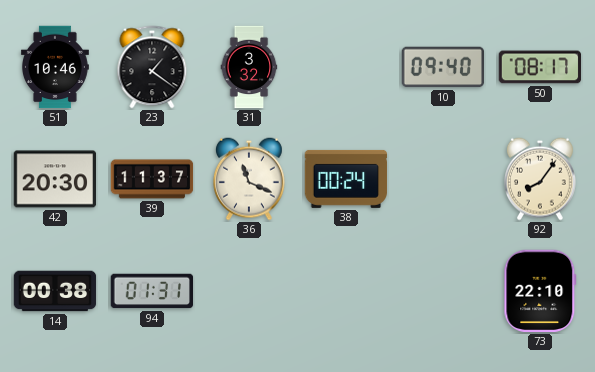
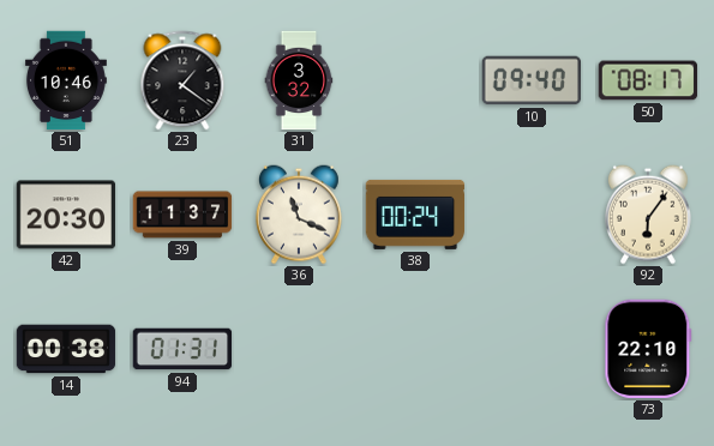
92: 8:06 -> 6:06 (649, 215)
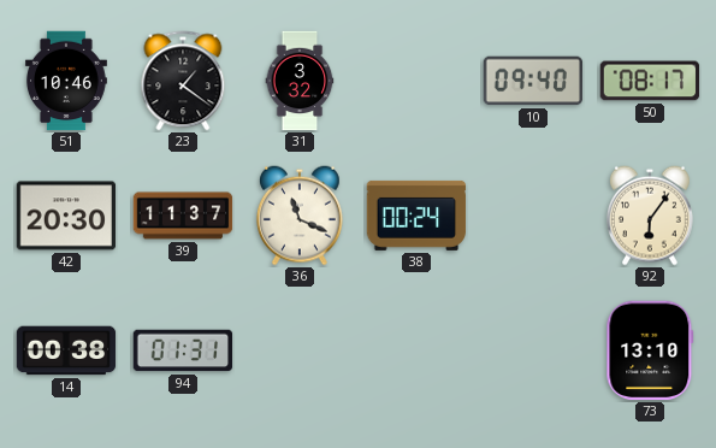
73: 22:10 -> 13:10 (650, 350)
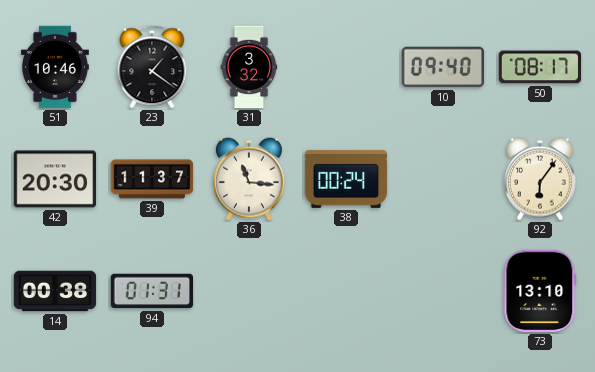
36: 11:19 -> 11:16 (250, 179)
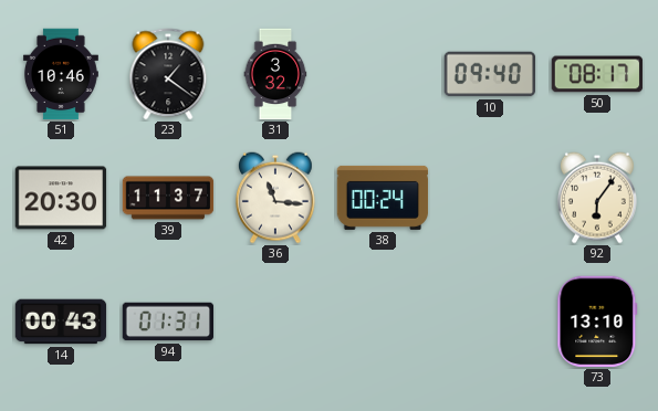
14: 00:38 -> 00:43 (61, 322)
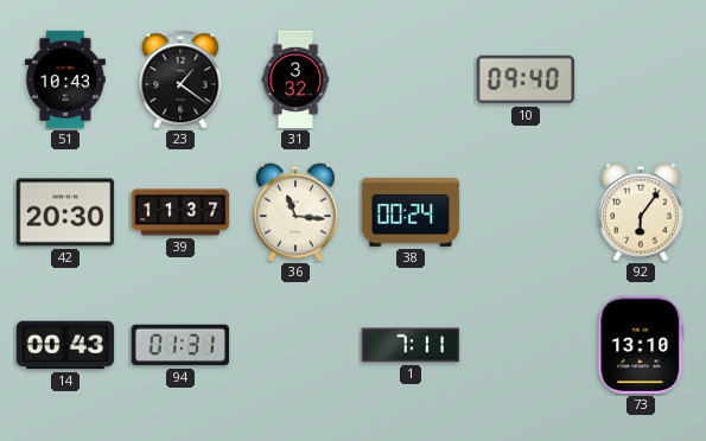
51: 10:46 -> 10:43 (65, 79)
50: 08:17 -> none (597, 74)
1: none -> 7:11 (411, 345)
